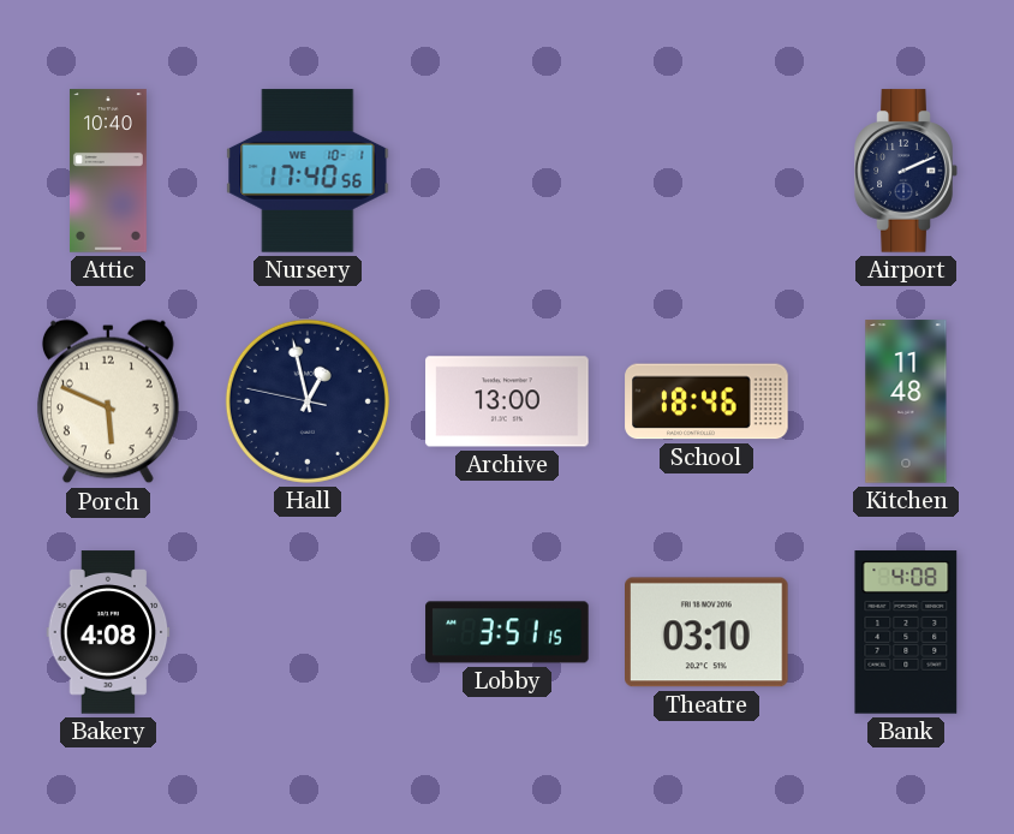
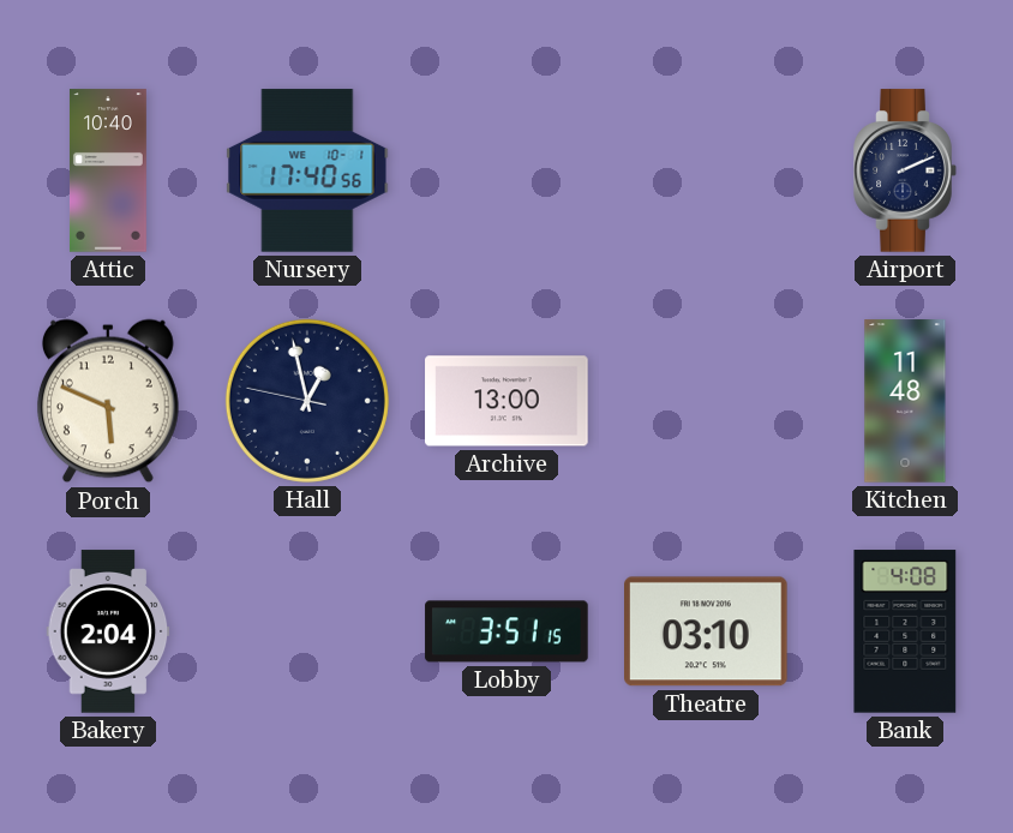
School: 18:46 -> none (706, 401)
Bakery: 4:08 -> 2:04 (108, 631)
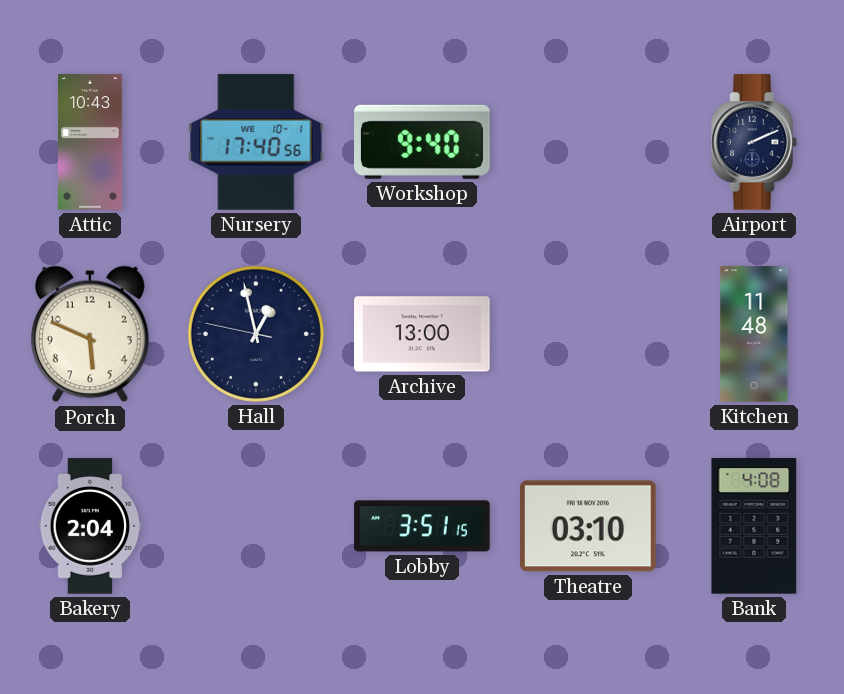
Attic: 10:40 -> 10:43 (90, 142)
Workshop: none -> 9:40 (423, 142)
